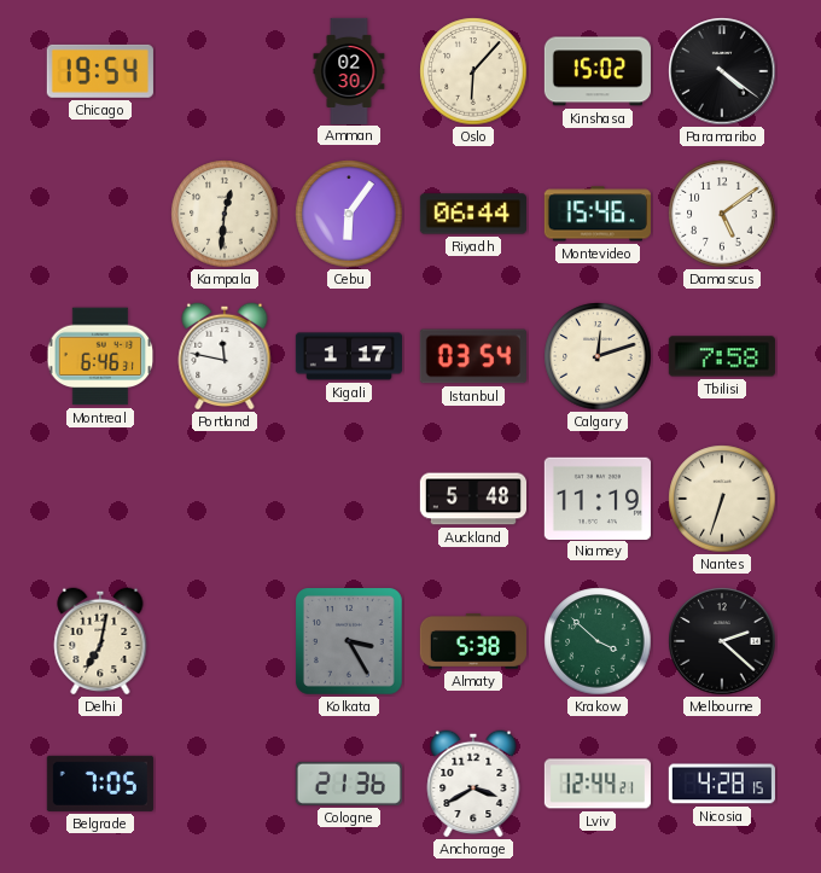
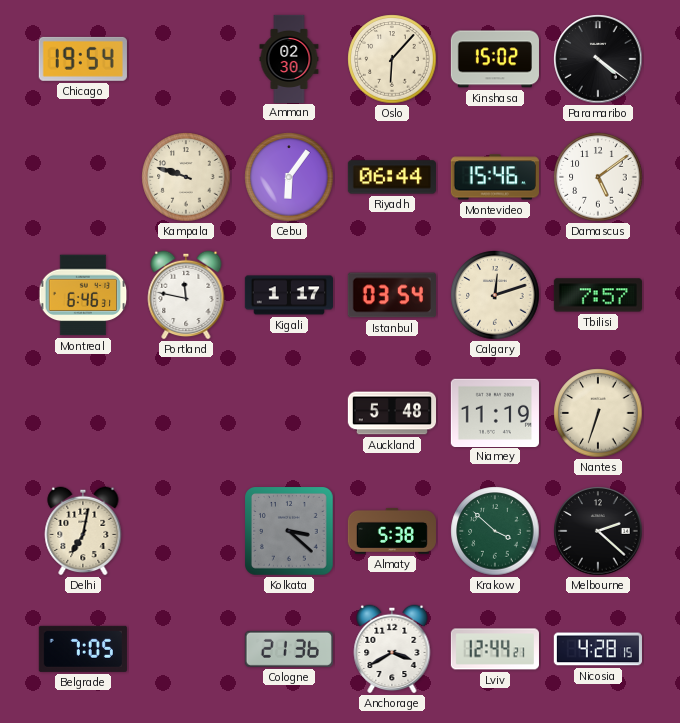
Kampala: 12:31 -> 9:48 (186, 177)
Tbilisi: 7:58 -> 7:57 (598, 295)
Kolkata: 3:25 -> 3:22 (290, 532)
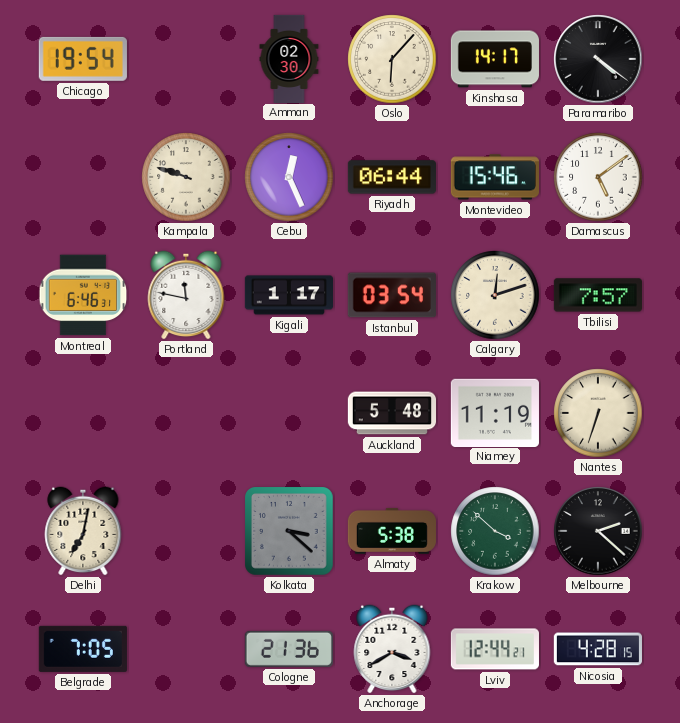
Kinshasa: 15:02 -> 14:17 (495, 59)
Cebu: 6:06 -> 12:26 (289, 177)
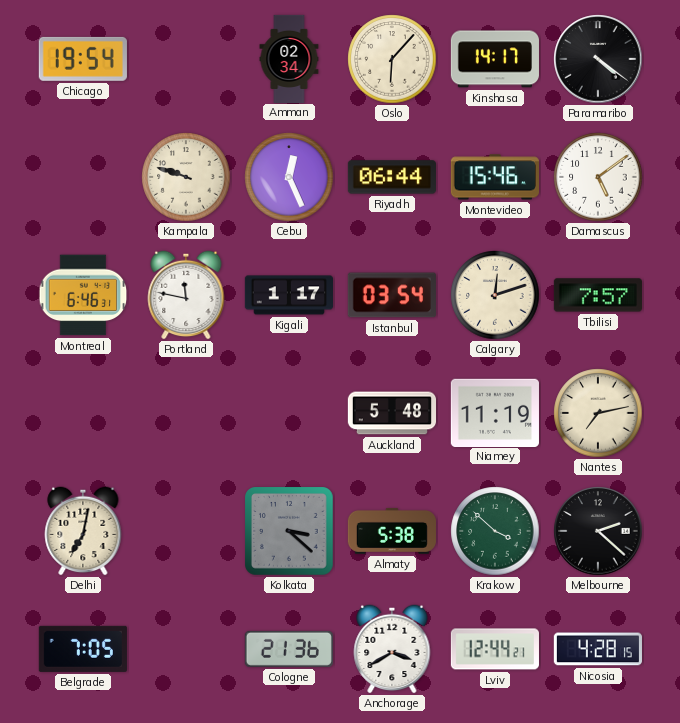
Amman: 02:30 -> 02:34 (289, 58)
Nantes: 6:33 -> 7:13 (598, 413)
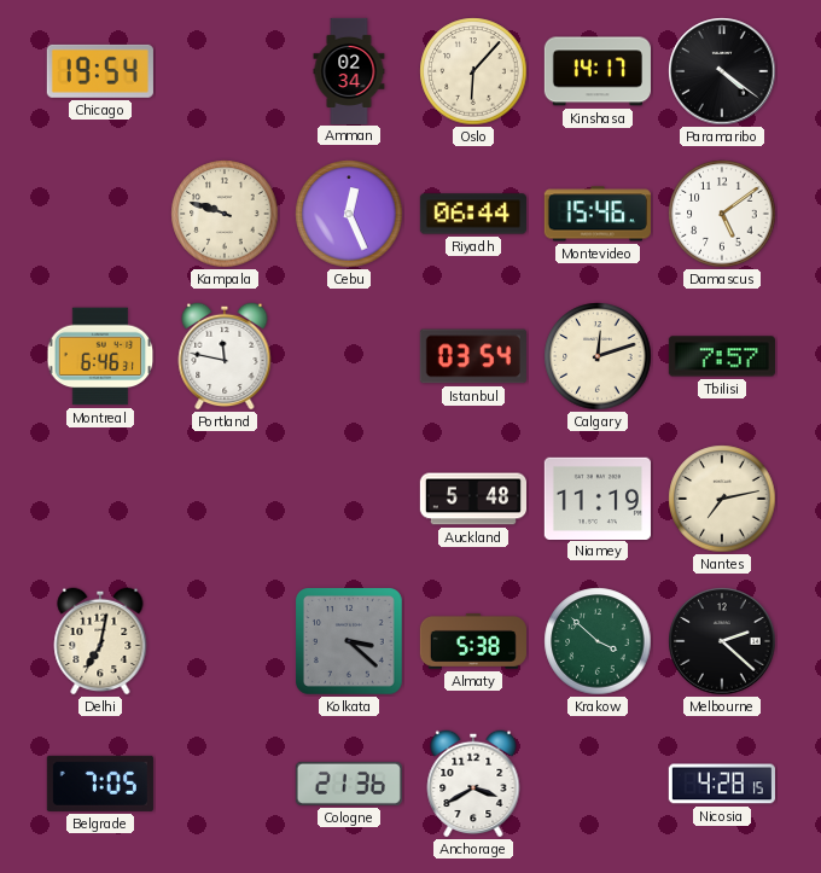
Kigali: 1:17 -> none (288, 295)
Lviv: 12:44 -> none (495, 649)
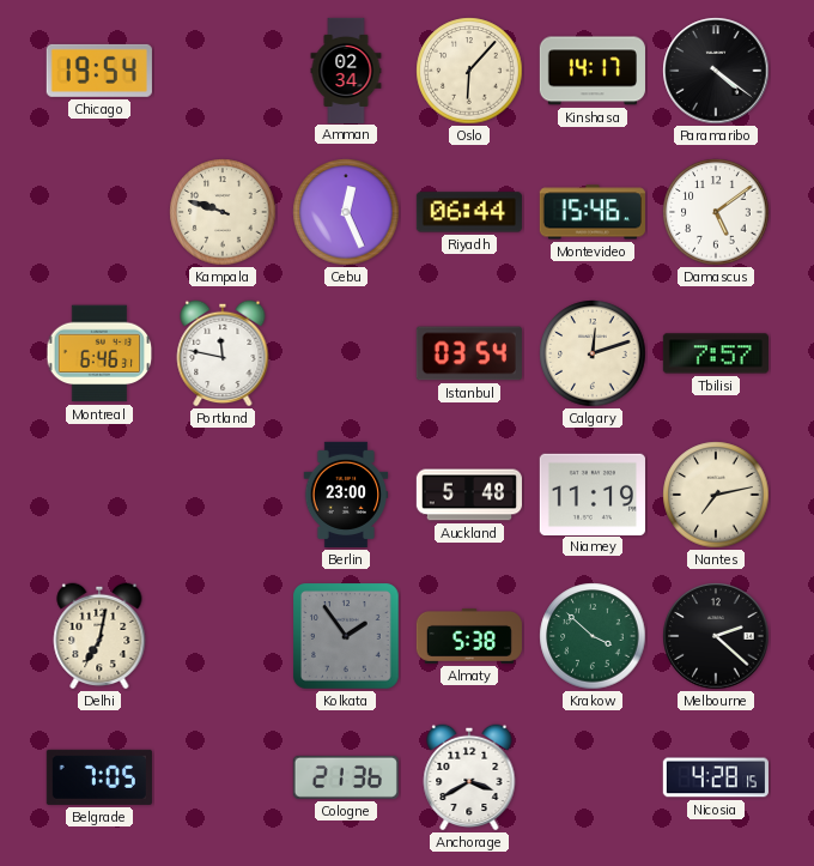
Berlin: none -> 23:00 (346, 495)
Kolkata: 3:22 -> 1:54 (347, 637)
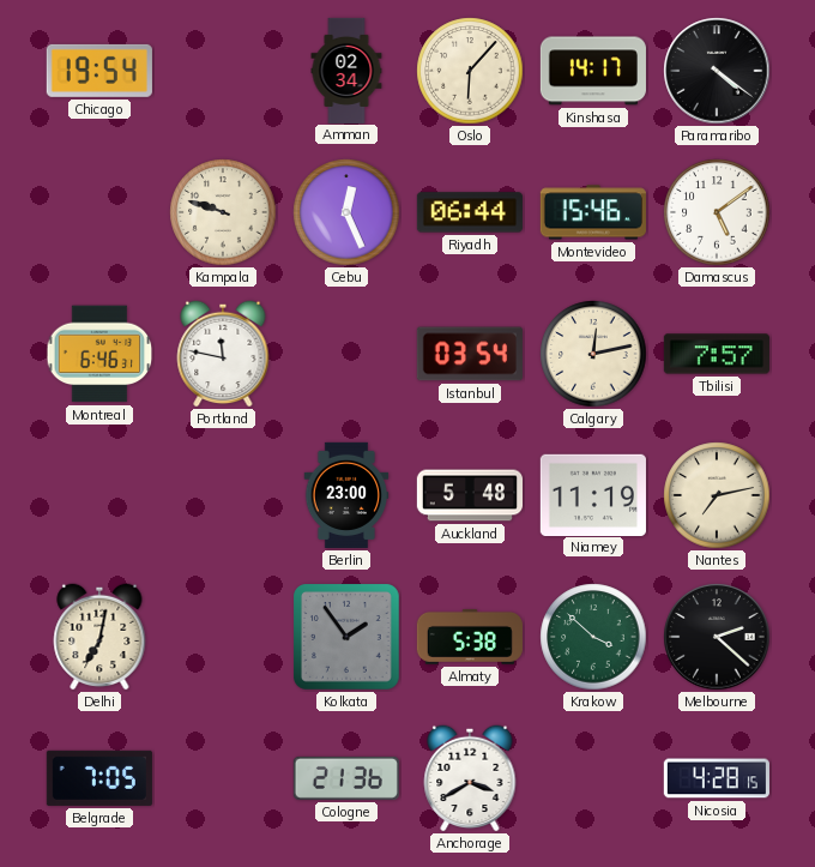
Calgary: 12:12 -> 12:13 (593, 354)
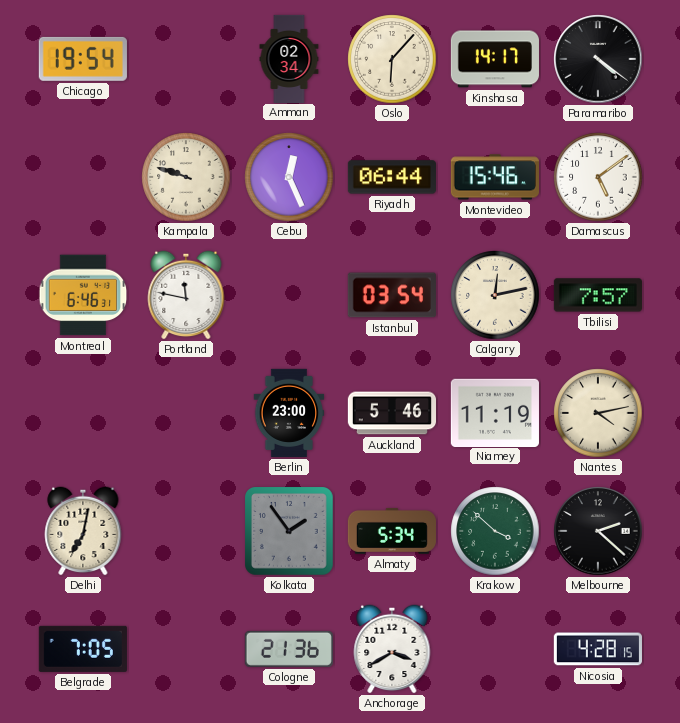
Auckland: 5:48 -> 5:46 (391, 413)
Nantes: 7:13 -> 4:13 (598, 413)
Almaty: 5:38 -> 5:34 (392, 531)
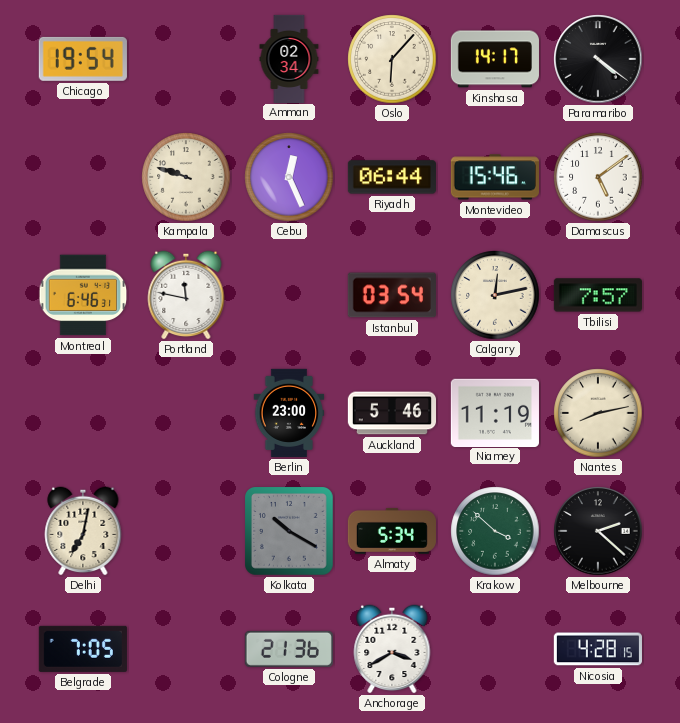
Nantes: 4:13 -> 8:13 (598, 413)
Kolkata: 1:54 -> 10:20 (290, 532)
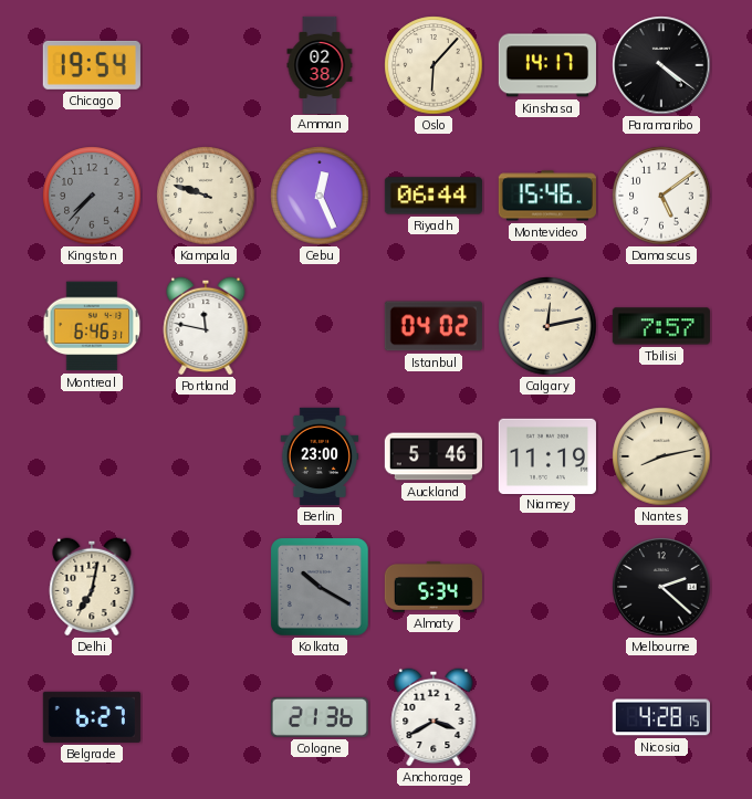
Amman: 02:34 -> 02:38 (320, 64)
Kingston: none -> 7:37 (92, 196)
Istanbul: 03:54 -> 04:02 (434, 326)
Krakow: 3:52 -> none (495, 531)
Belgrade: 7:05 -> 6:27 (92, 717)
